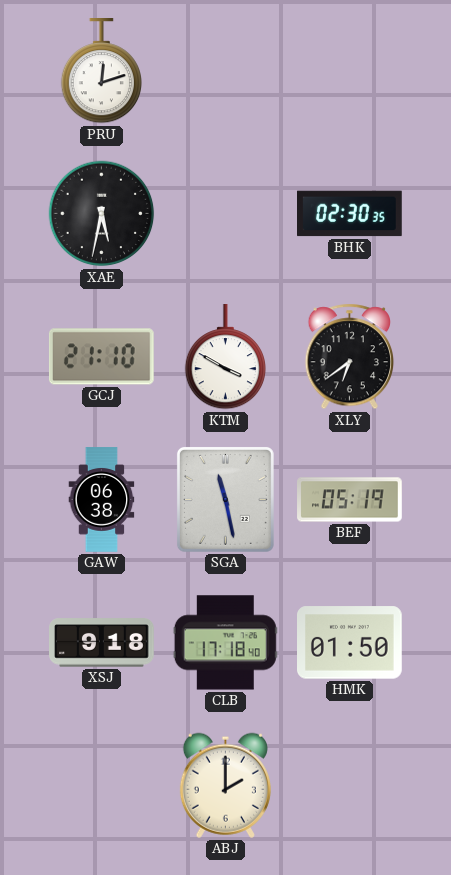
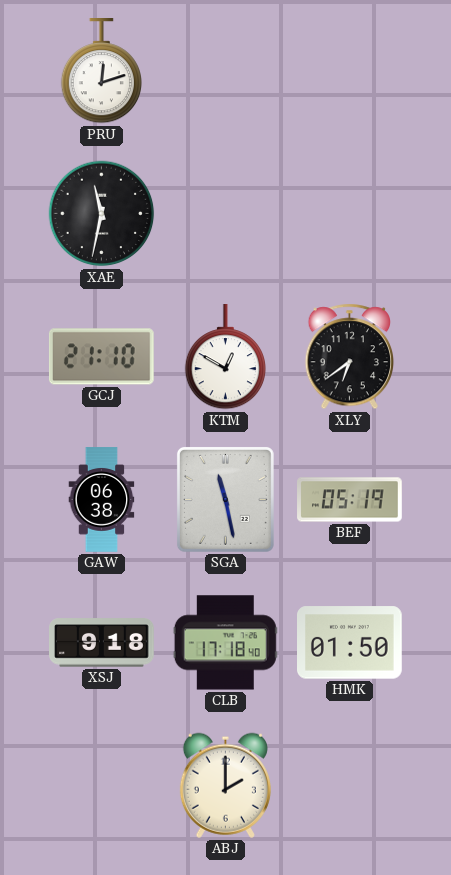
XAE: 5:32 -> 11:32 (102, 214)
BHK: 02:30 -> none (350, 214)
KTM: 3:50 -> 12:50 (225, 358)
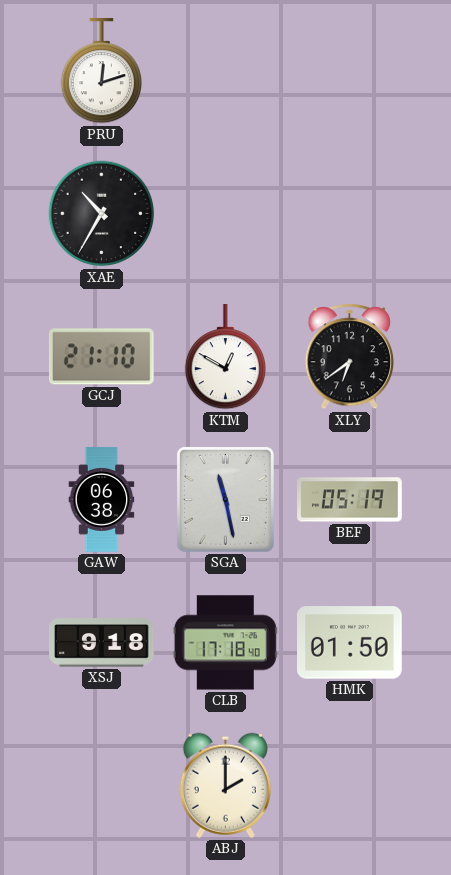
XAE: 11:32 -> 10:35 (102, 214)
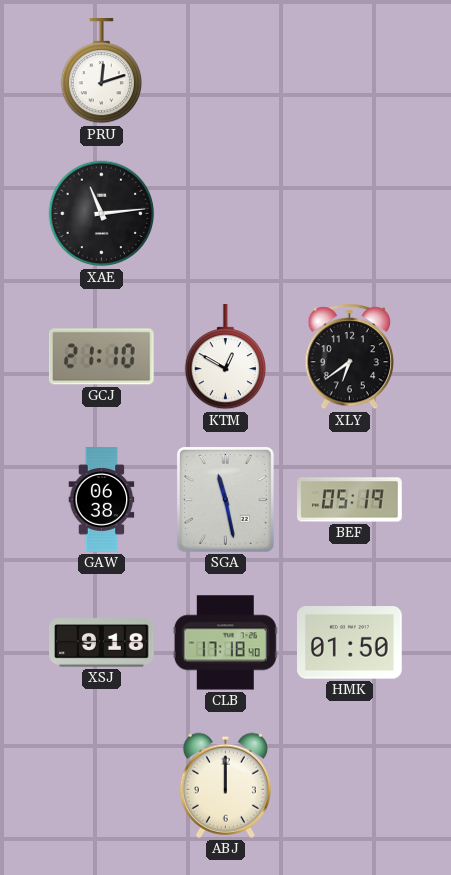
XAE: 10:35 -> 11:14 (102, 214)
ABJ: 2:00 -> 12:00 (225, 785)
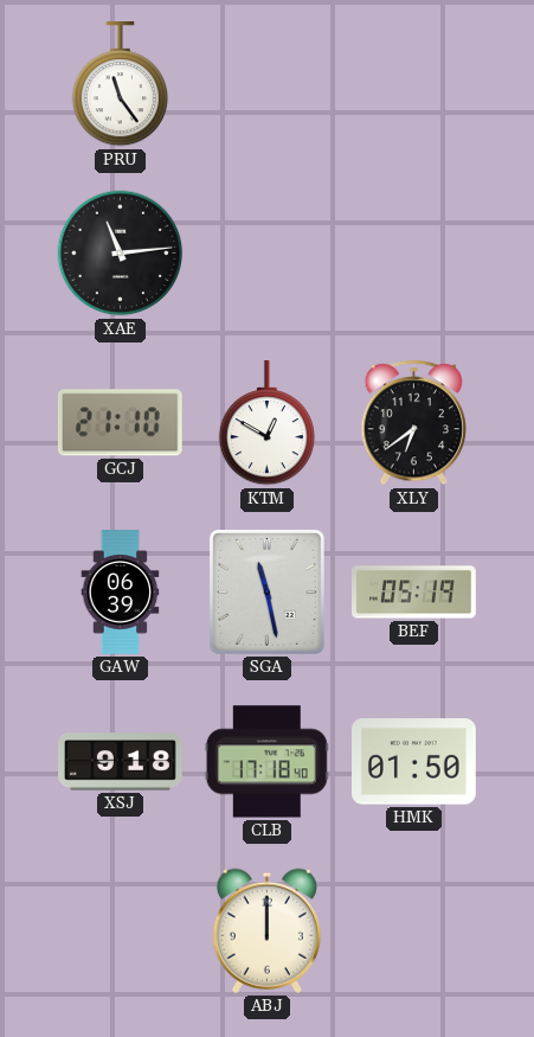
PRU: 12:12 -> 11:24 (120, 85)
GAW: 06:38 -> 06:39 (121, 593)
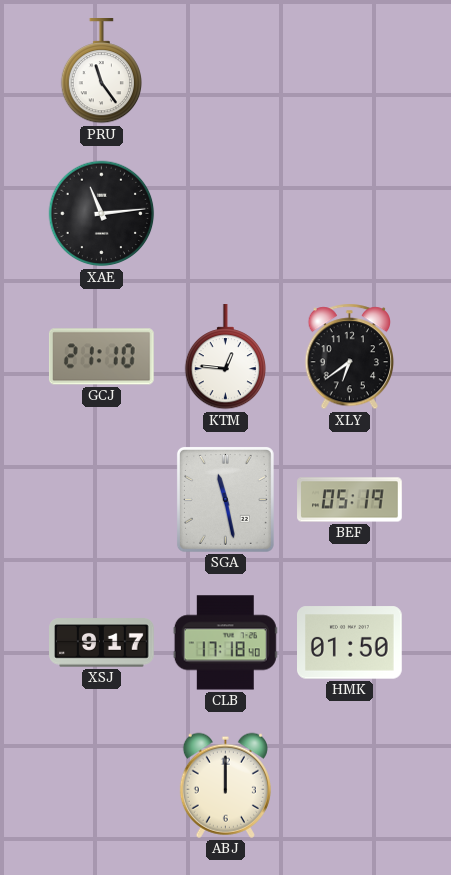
KTM: 12:50 -> 12:46 (225, 358)
GAW: 06:39 -> none (121, 593)
XSJ: 9:18 -> 9:17 (102, 643)
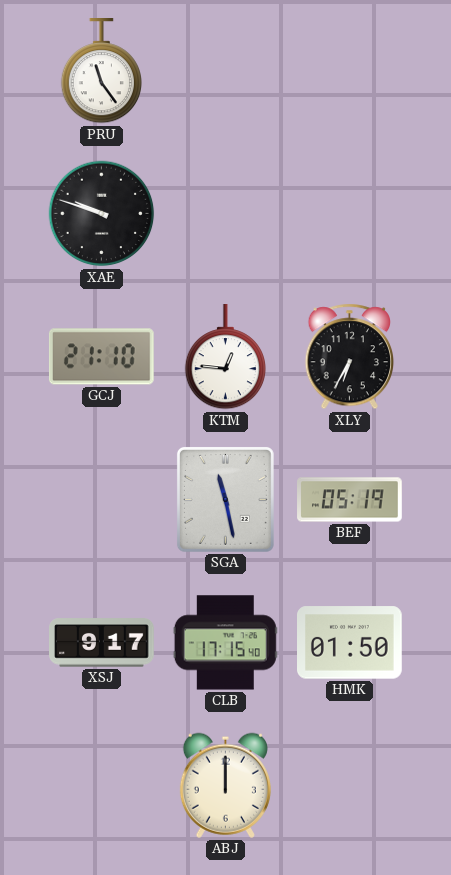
XAE: 11:14 -> 9:48 (102, 214)
XLY: 6:39 -> 6:35 (350, 357)
CLB: 17:18 -> 17:15 (225, 643)
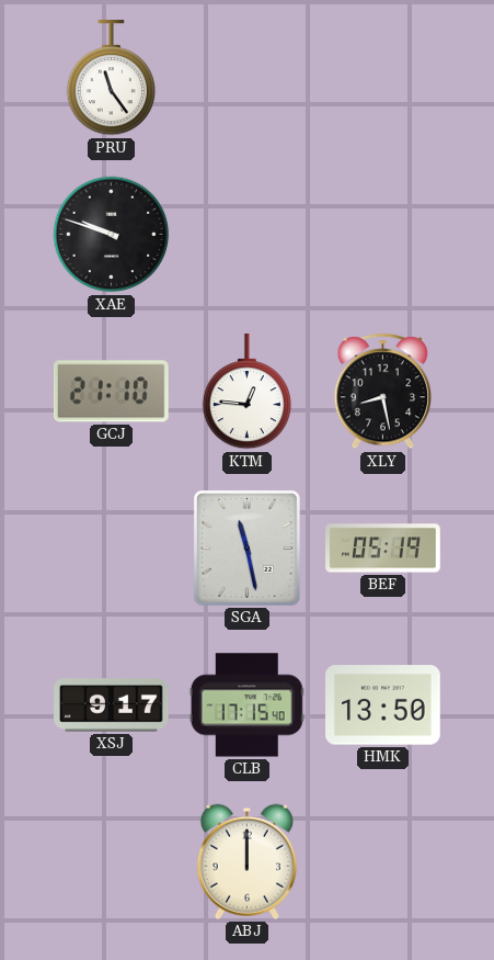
XLY: 6:35 -> 8:28 (383, 392)
HMK: 01:50 -> 13:50 (383, 705)
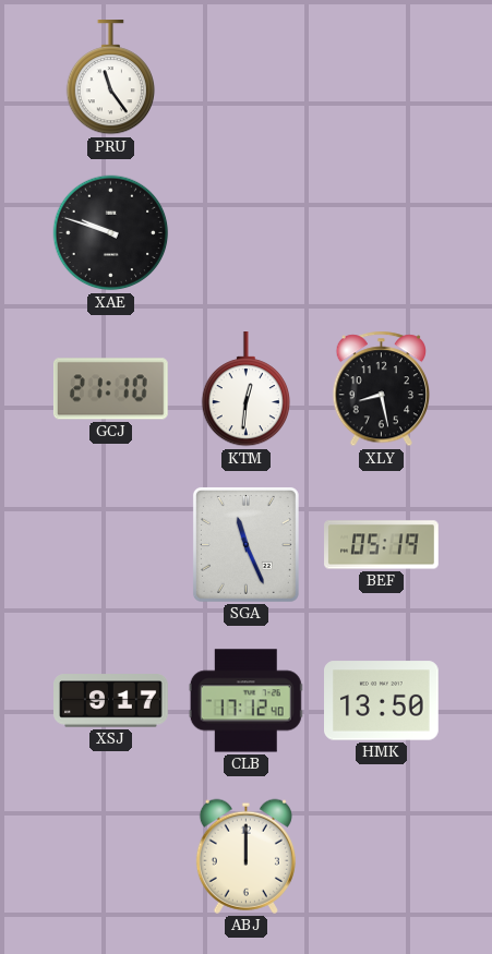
KTM: 12:46 -> 12:31 (245, 390)
SGA: 11:28 -> 11:26 (245, 544)
CLB: 17:15 -> 17:12 (245, 701)
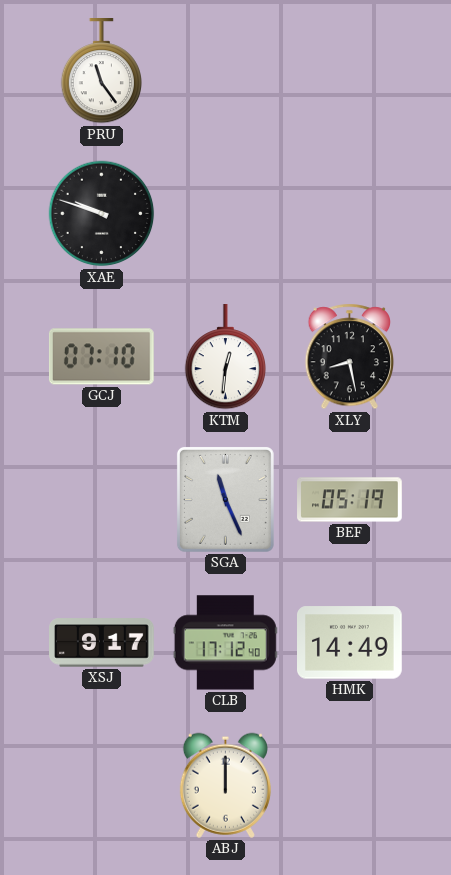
GCJ: 21:10 -> 07:10 (101, 357)
HMK: 13:50 -> 14:49 (350, 643)
